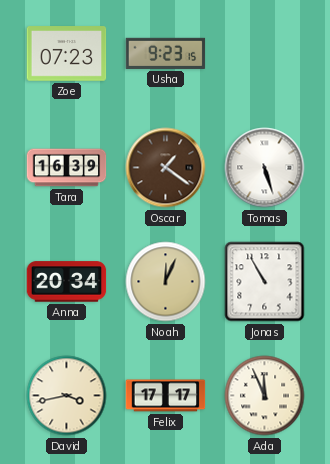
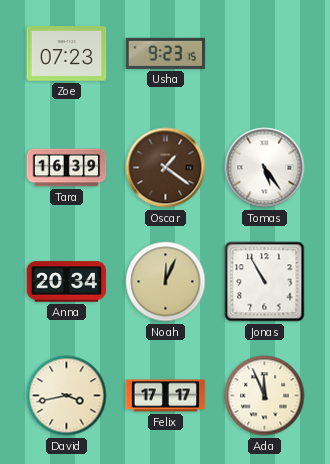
Tomas: 5:27 -> 5:24 (265, 168)
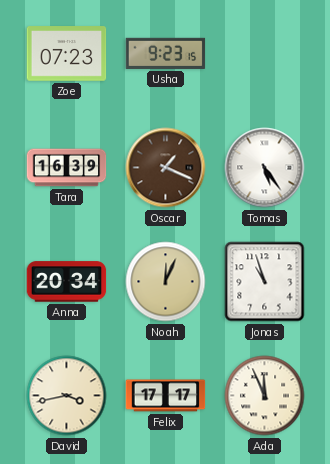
Oscar: 1:21 -> 1:19 (166, 168)
Jonas: 10:55 -> 10:57 (265, 282)
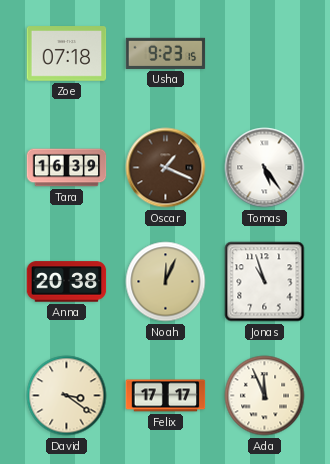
Zoe: 07:23 -> 07:18 (67, 54)
Anna: 20:34 -> 20:38 (67, 282)
David: 3:43 -> 3:21 (67, 396)
